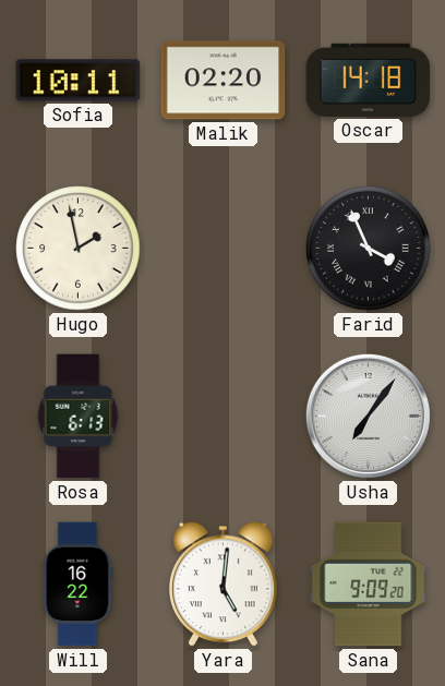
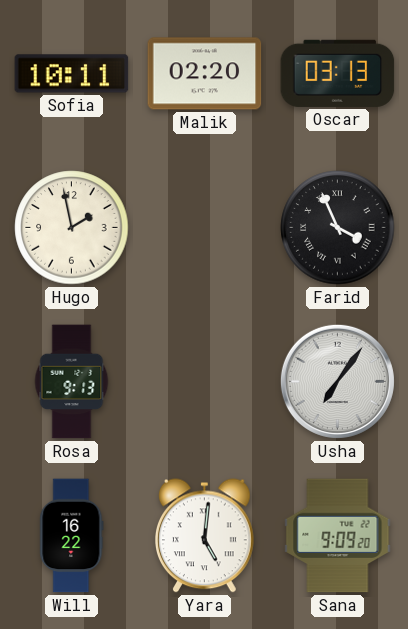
Oscar: 14:18 -> 03:13 (338, 73)
Rosa: 6:13 -> 9:13 (72, 382)
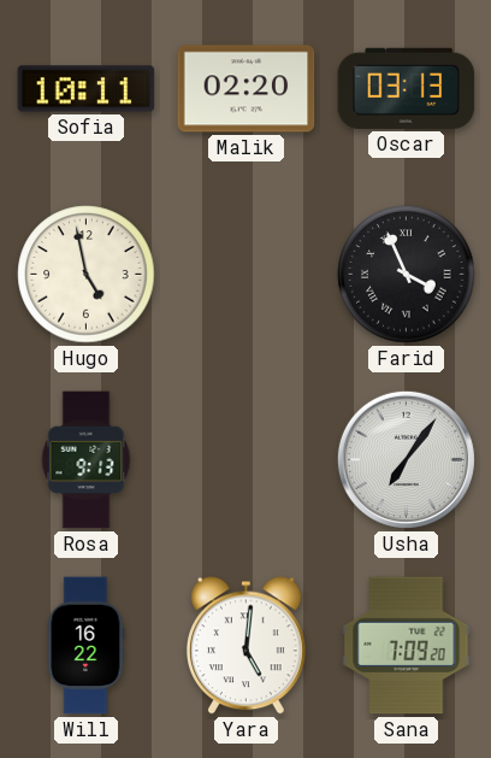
Hugo: 1:58 -> 4:58 (87, 275)
Sana: 9:09 -> 7:09 (407, 646)
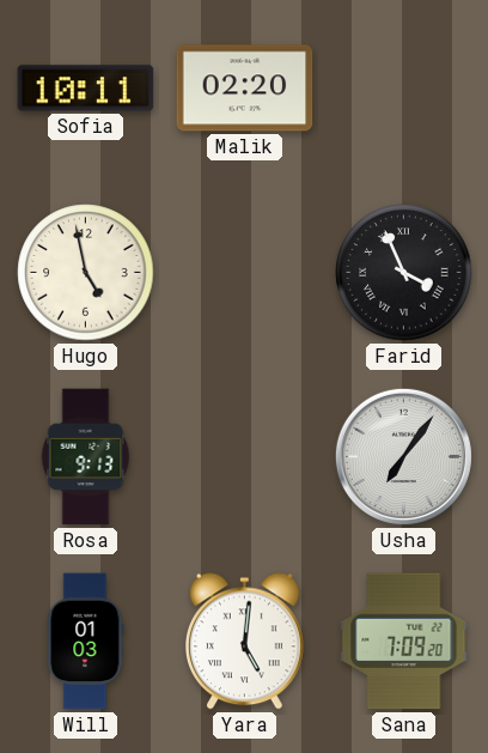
Oscar: 03:13 -> none (407, 88)
Will: 16:22 -> 01:03 (86, 642)
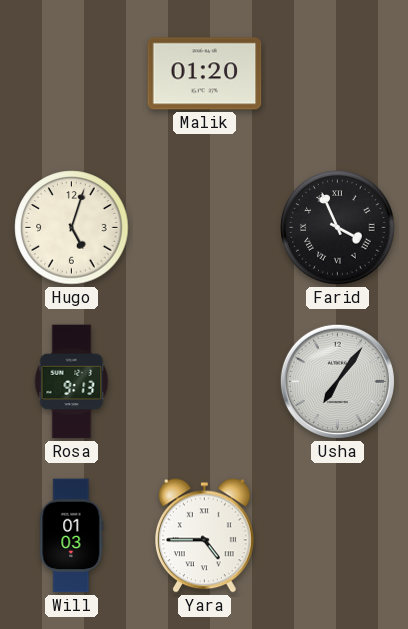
Sofia: 10:11 -> none (86, 89)
Malik: 02:20 -> 01:20 (205, 74)
Hugo: 4:58 -> 5:03 (72, 228)
Yara: 5:01 -> 4:45 (205, 536)
Sana: 7:09 -> none (404, 642)
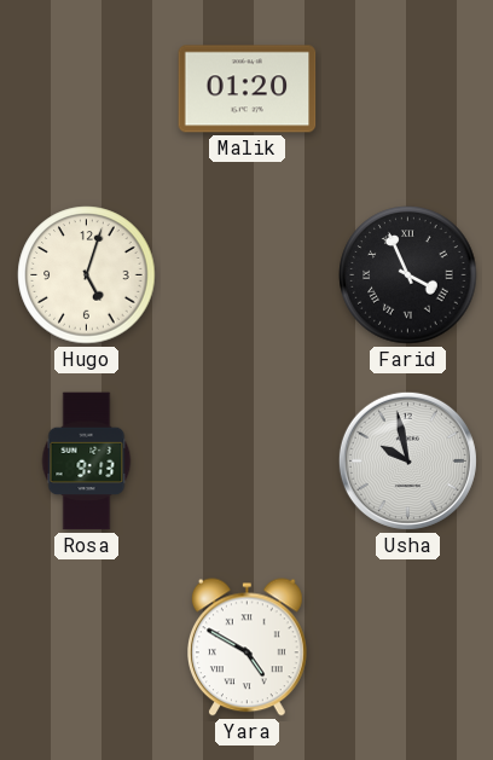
Usha: 7:06 -> 9:58 (407, 460)
Will: 01:03 -> none (72, 536)
Yara: 4:45 -> 4:50 (248, 648)
